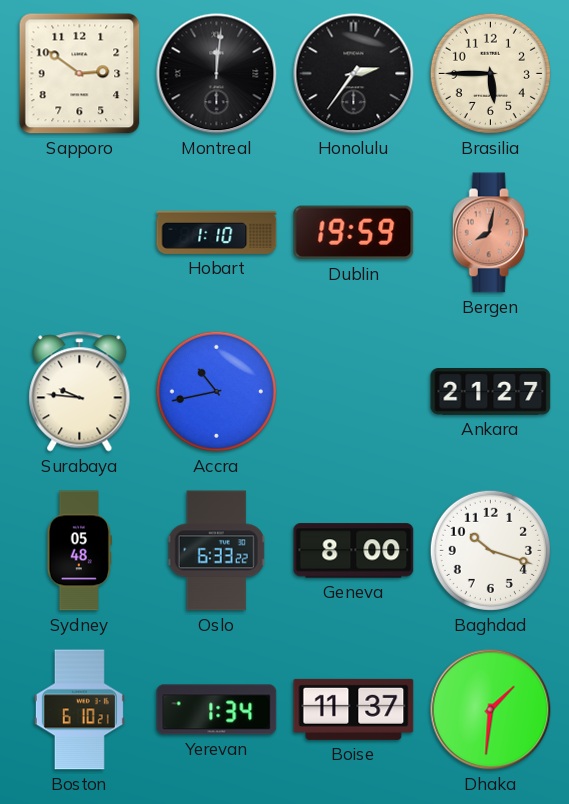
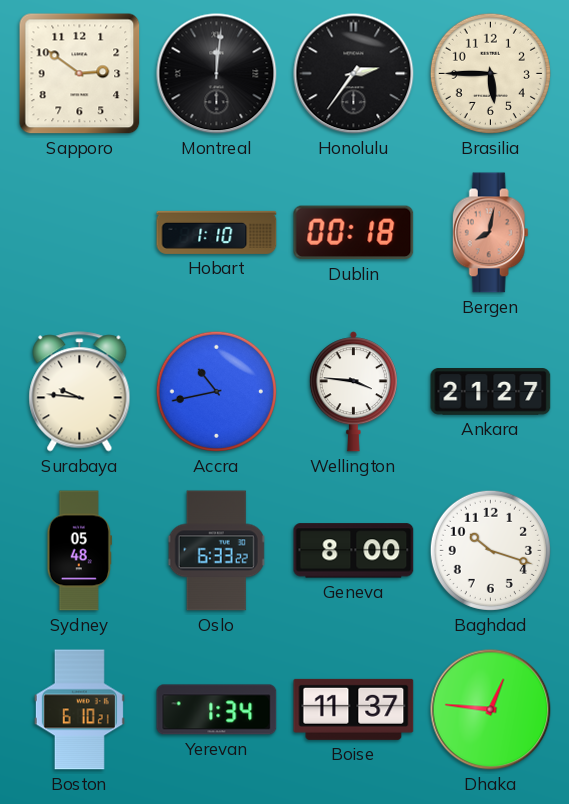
Dublin: 19:59 -> 00:18 (354, 233)
Wellington: none -> 3:46 (353, 392)
Dhaka: 1:31 -> 12:46 (491, 710)
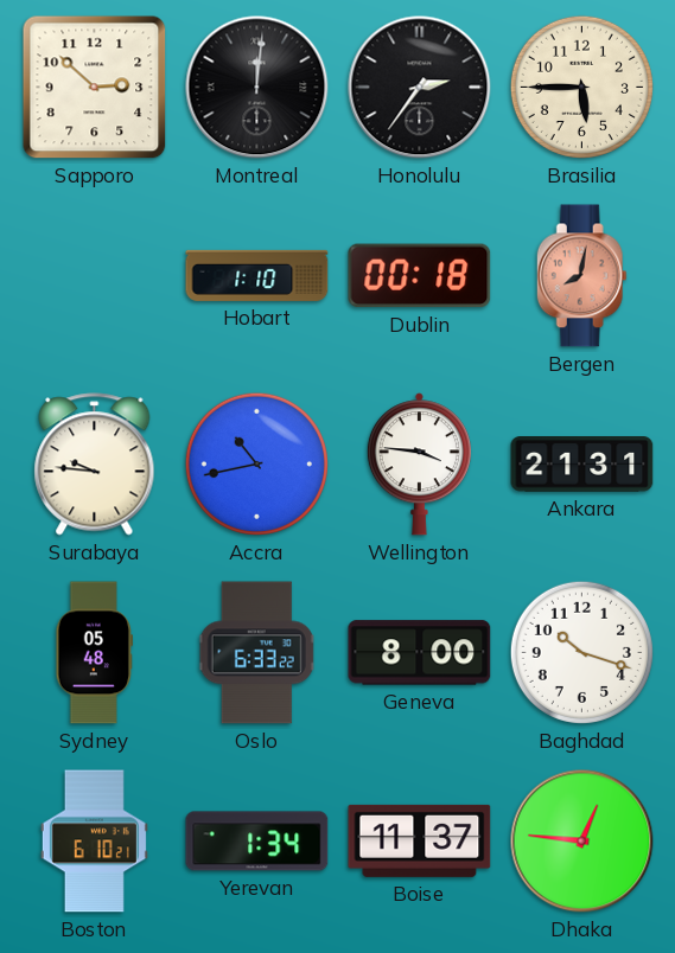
Sapporo: 2:51 -> 2:52 (95, 88)
Ankara: 21:27 -> 21:31 (582, 465)
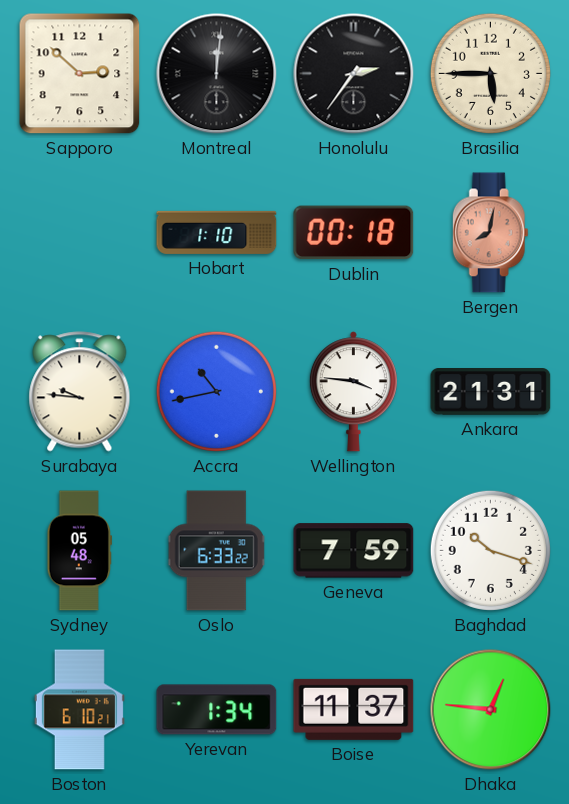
Geneva: 8:00 -> 7:59 (354, 551)
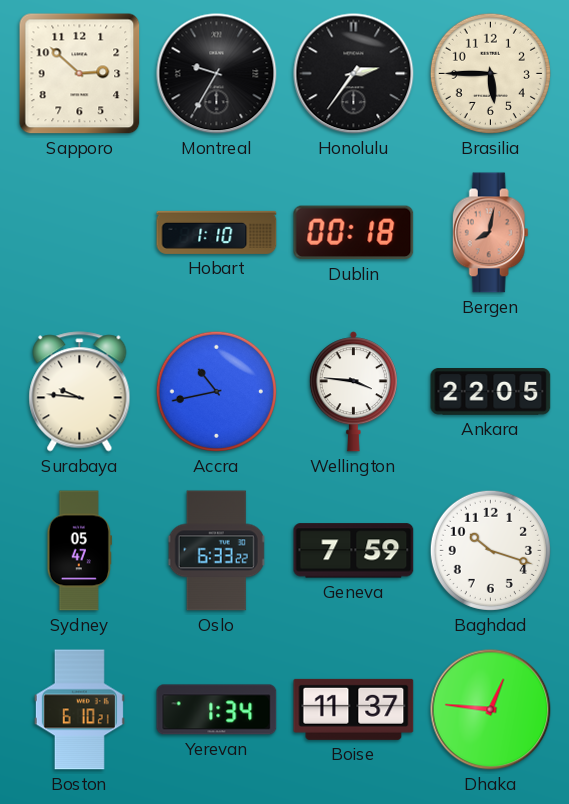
Montreal: 12:01 -> 9:35 (217, 74)
Ankara: 21:31 -> 22:05 (491, 392)
Sydney: 05:48 -> 05:47 (79, 551)
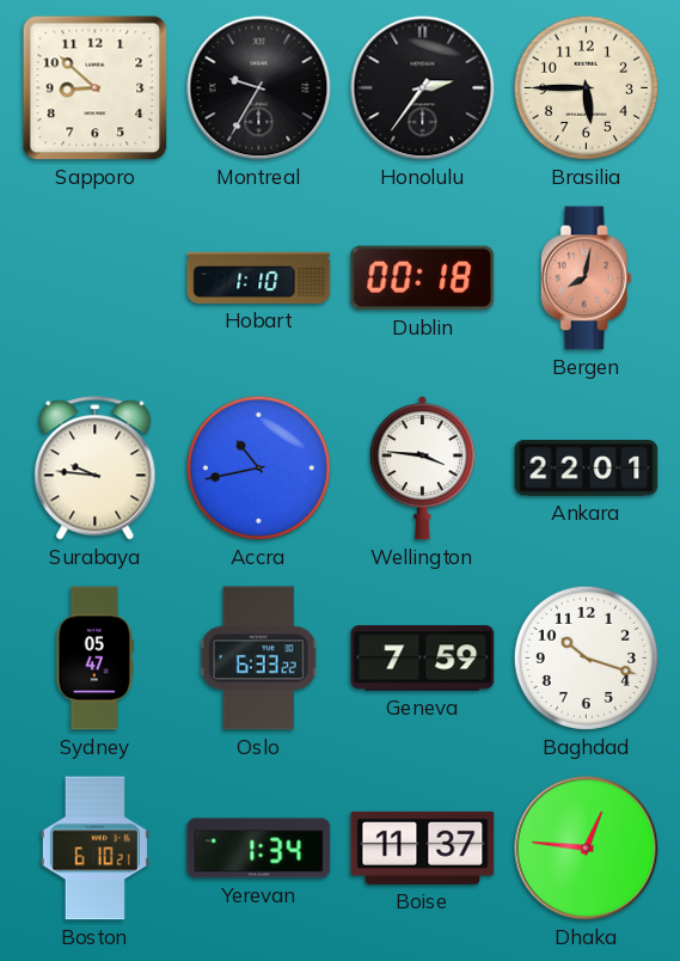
Sapporo: 2:52 -> 8:52 (96, 88)
Ankara: 22:05 -> 22:01 (587, 469)
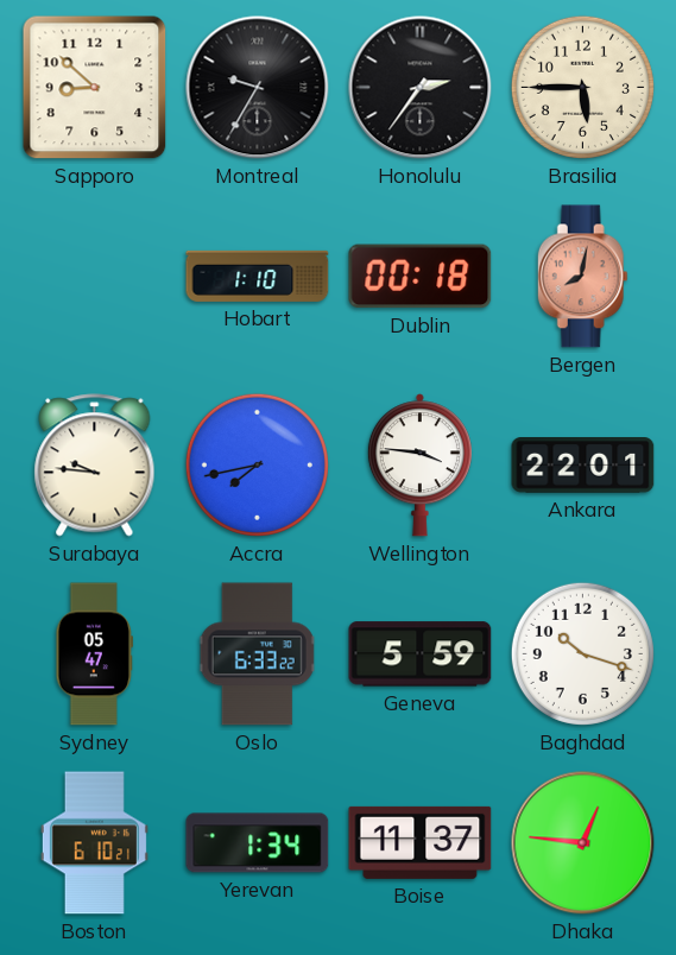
Accra: 10:43 -> 7:43 (257, 464)
Geneva: 7:59 -> 5:59 (421, 654)
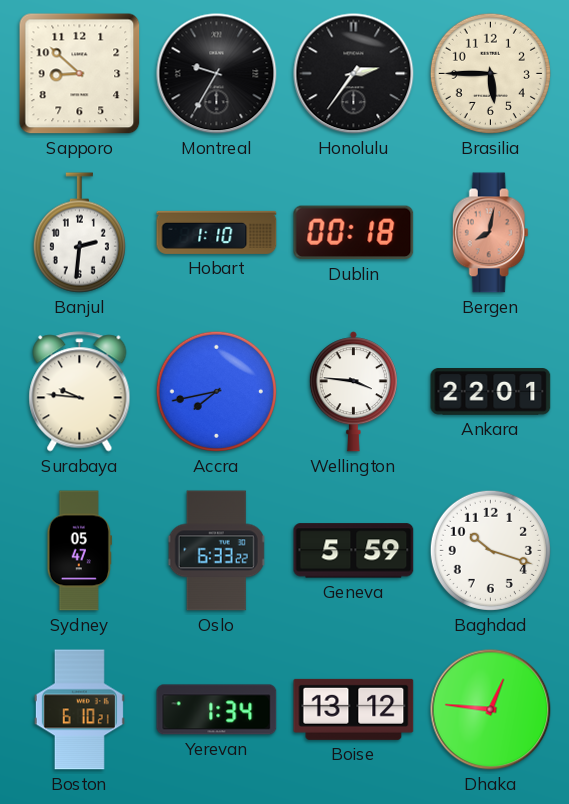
Banjul: none -> 2:31 (79, 233)
Boise: 11:37 -> 13:12 (354, 709)
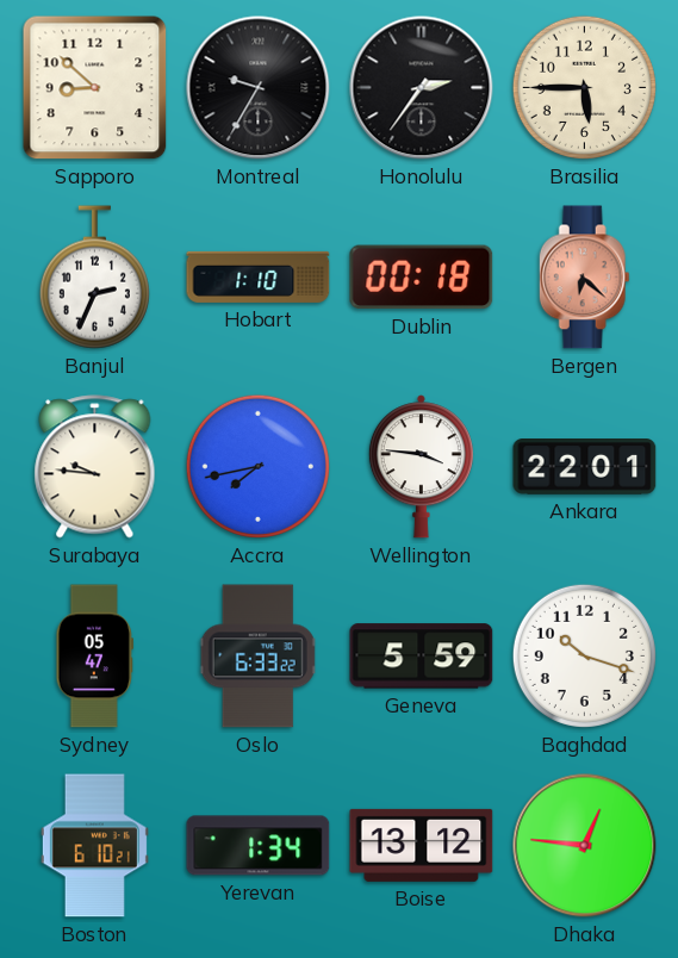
Banjul: 2:31 -> 2:34 (94, 278)
Bergen: 8:02 -> 6:22 (584, 278)
